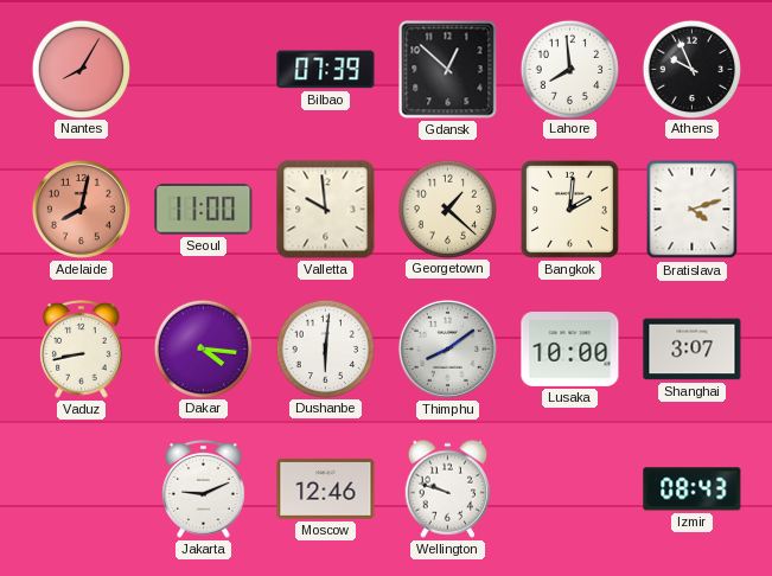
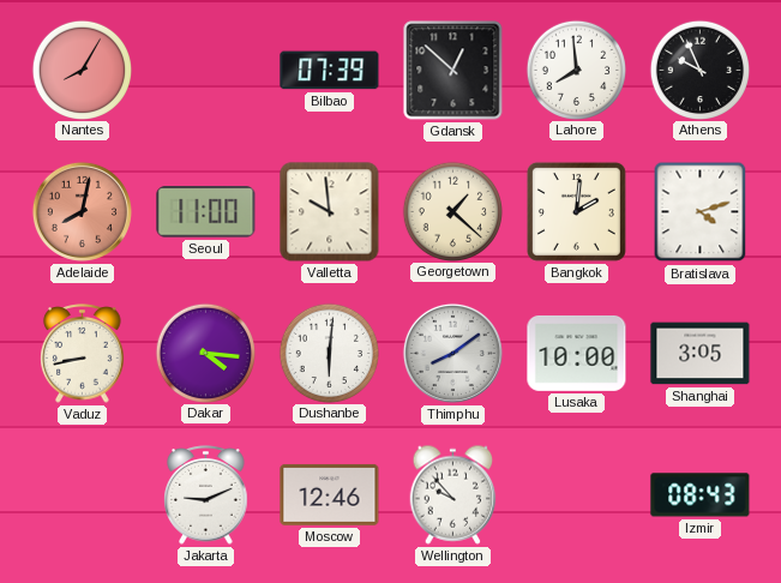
Shanghai: 3:07 -> 3:05 (701, 354)
Wellington: 9:48 -> 9:53 (453, 494)
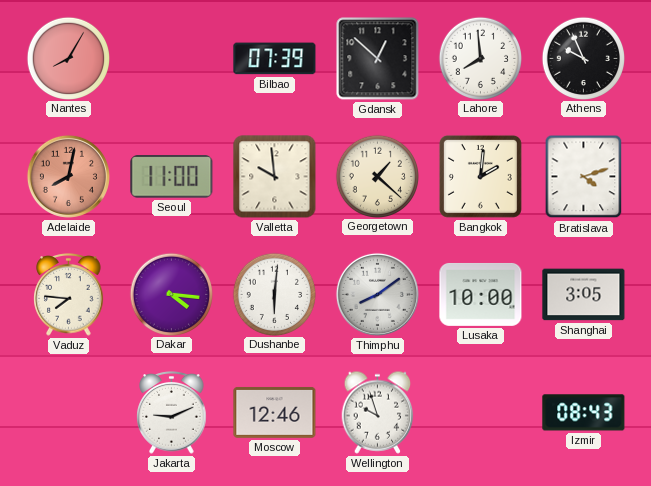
Vaduz: 8:43 -> 7:46 (69, 295)
Wellington: 9:53 -> 9:57 (378, 412)
